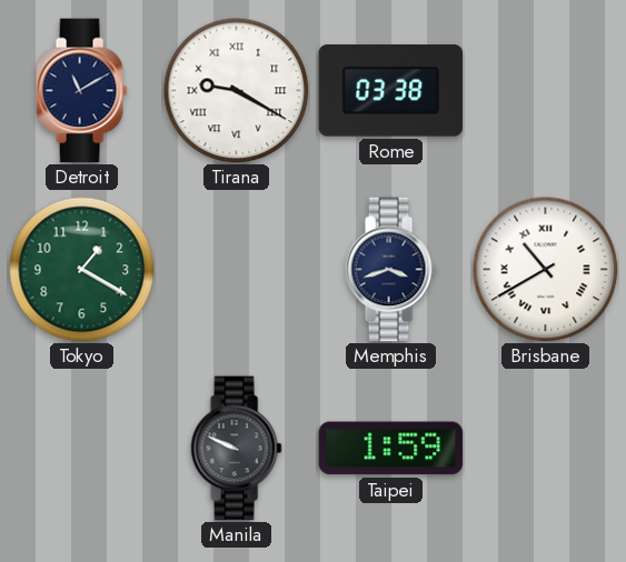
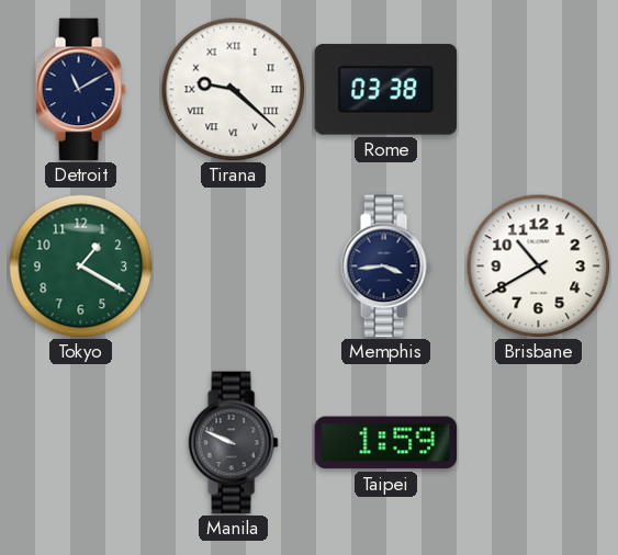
Tirana: 9:20 -> 9:22 (234, 90)
Memphis: 3:42 -> 3:44 (385, 267)
Brisbane numerals: Roman -> Arabic (539, 267)
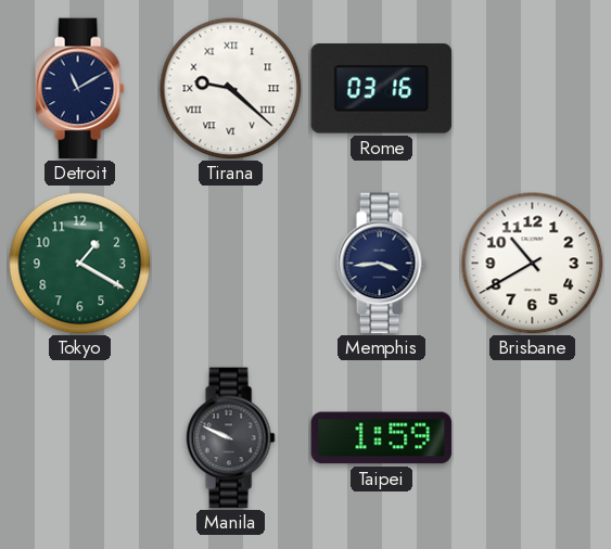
Rome: 03:38 -> 03:16 (382, 89)
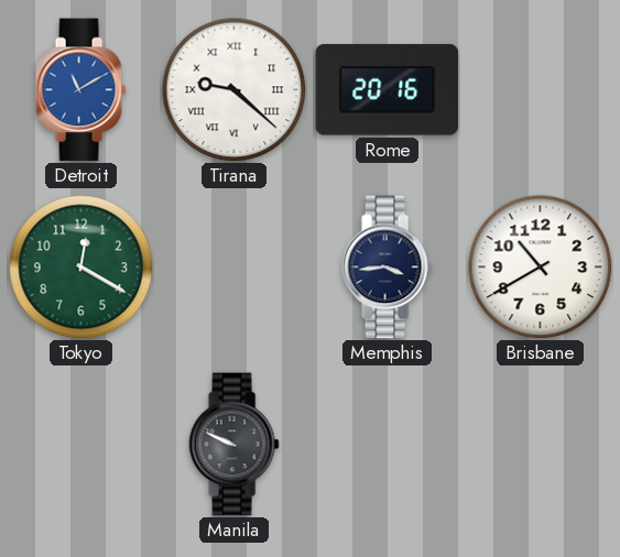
Detroit dial: navy -> blue (80, 90)
Rome: 03:16 -> 20:16 (388, 90)
Tokyo: 1:20 -> 12:20 (81, 267)
Taipei: 1:59 -> none (382, 438)
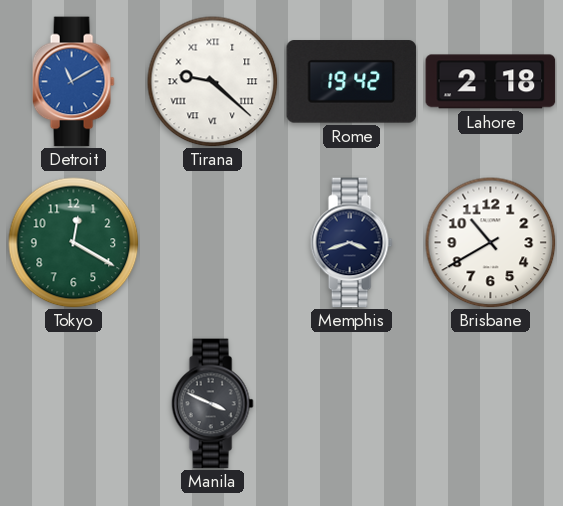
Rome: 20:16 -> 19:42 (352, 82)
Lahore: none -> 2:18 (491, 82)
Memphis: 3:44 -> 3:42 (351, 243)
Manila: 9:49 -> 3:49 (212, 404)
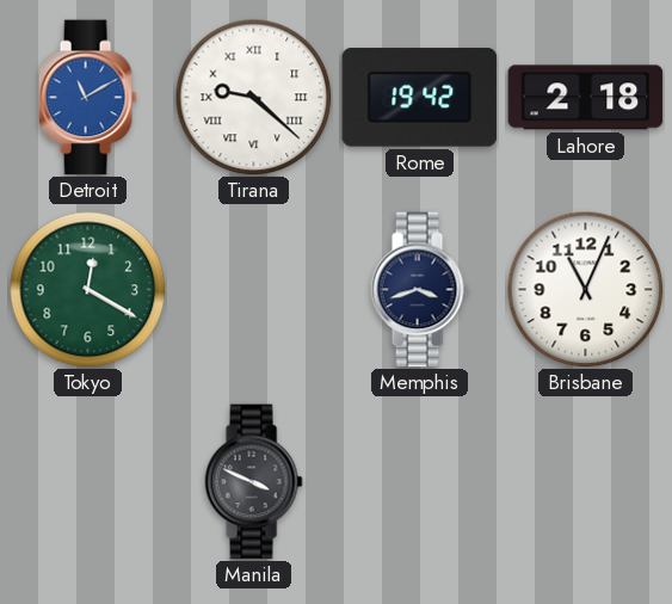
Brisbane: 10:40 -> 11:04 (586, 290)
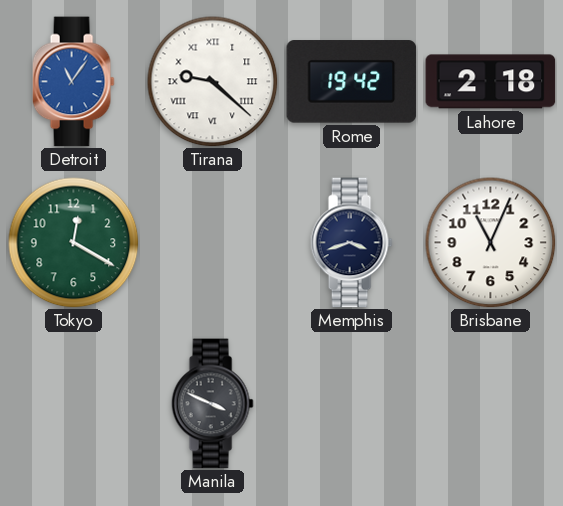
Detroit: 11:10 -> 11:06 (73, 82)
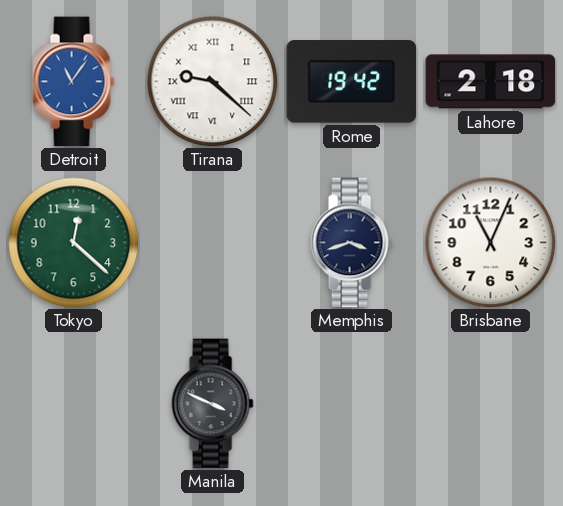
Tokyo: 12:20 -> 12:22 (74, 243)
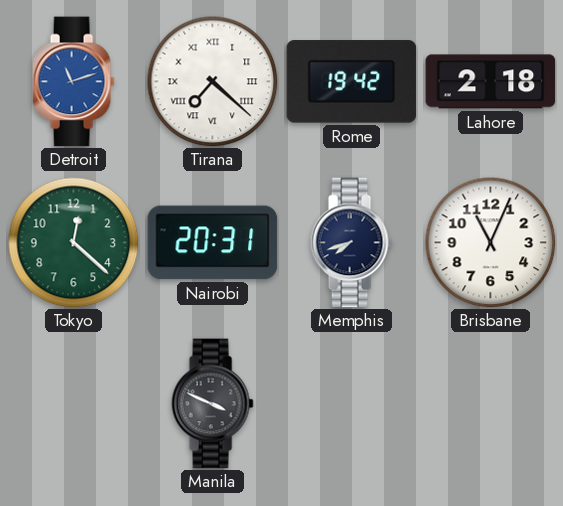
Detroit: 11:06 -> 11:12 (73, 82)
Tirana: 9:22 -> 7:22 (213, 82)
Nairobi: none -> 20:31 (213, 243)
Memphis: 3:42 -> 7:42 (351, 243)
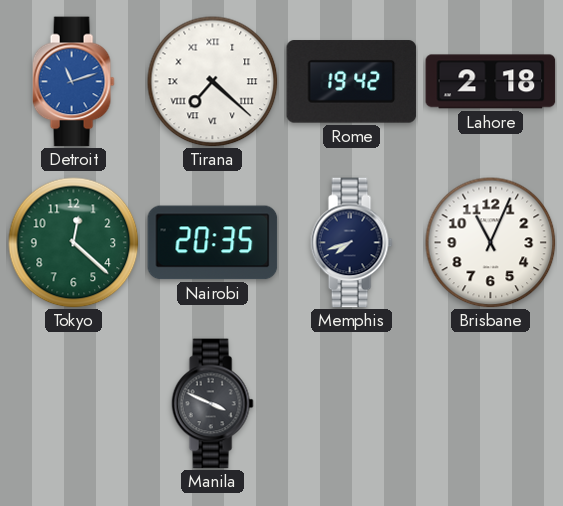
Nairobi: 20:31 -> 20:35 (213, 243)
